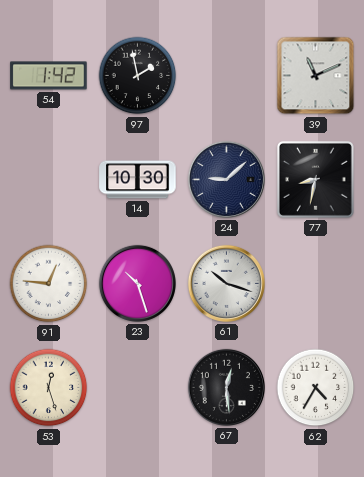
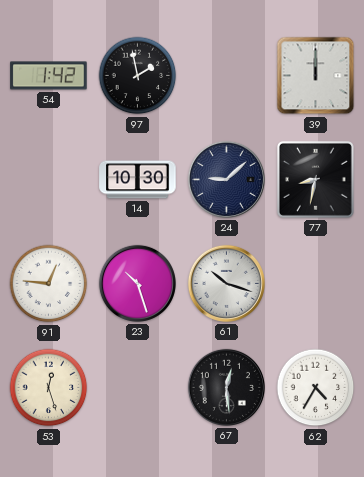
39: 11:11 -> 12:00 (316, 76)
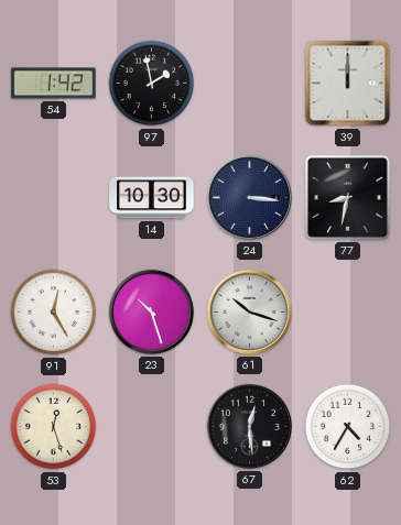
24: 9:08 -> 3:16 (249, 197)
91: 12:46 -> 12:25 (54, 313)
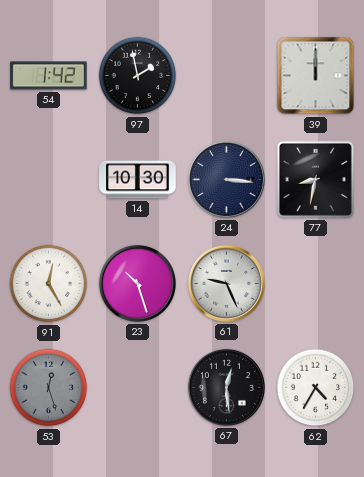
61: 10:18 -> 9:26 (226, 283)
53 dial: cream -> grey (49, 388)
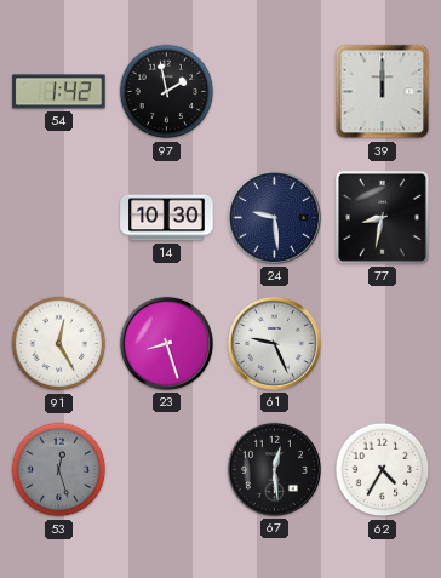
24: 3:16 -> 9:29 (274, 217)
23: 10:27 -> 8:27 (166, 343)
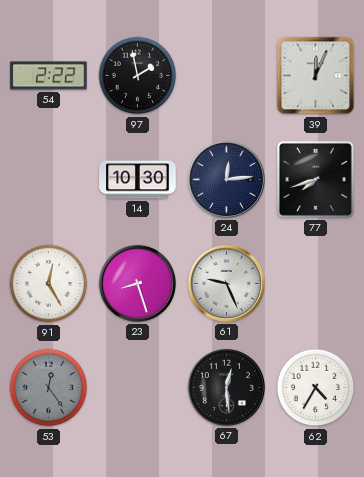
54: 1:42 -> 2:22 (49, 76)
39: 12:00 -> 12:04 (316, 76)
24: 9:29 -> 12:14 (226, 179)
77: 8:32 -> 7:42 (315, 179)
53: 12:27 -> 12:24 (49, 388)
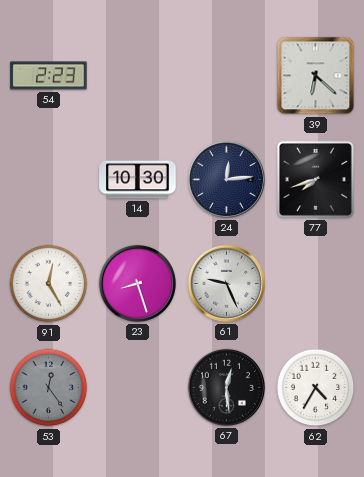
54: 2:22 -> 2:23 (49, 76)
97: 1:58 -> none (138, 76)
39: 12:04 -> 6:22 (316, 76)
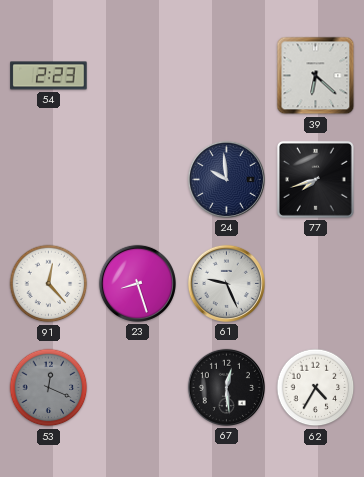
14: 10:30 -> none (138, 180)
24: 12:14 -> 9:59 (226, 179)
91: 12:25 -> 12:23 (49, 284)
53: 12:24 -> 12:19 (49, 388)
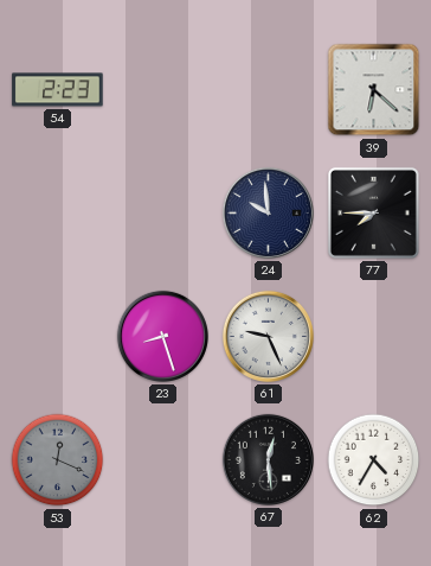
77: 7:42 -> 7:45 (373, 212)
91: 12:23 -> none (49, 284)
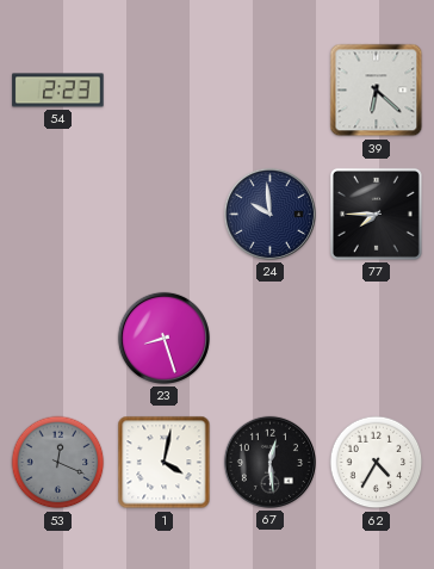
61: 9:26 -> none (268, 336)
1: none -> 4:02 (165, 463)
